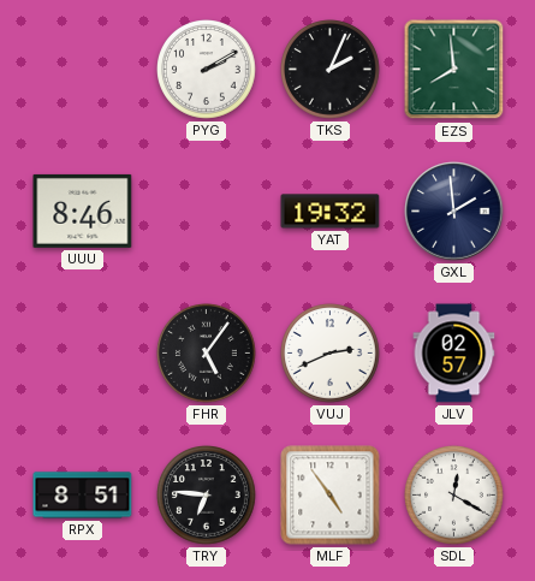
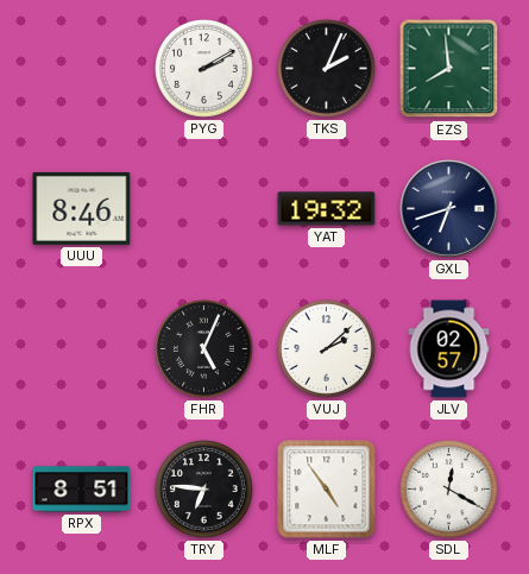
GXL: 1:59 -> 6:42 (449, 209)
FHR: 5:06 -> 5:04 (204, 349)
VUJ: 2:41 -> 2:08 (327, 349)
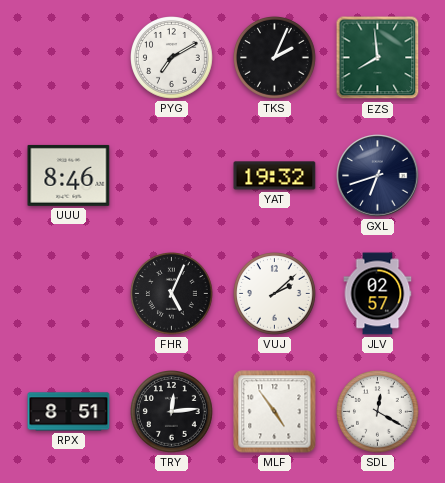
PYG: 2:10 -> 7:10 (172, 58)
TRY: 6:46 -> 12:14 (172, 412)
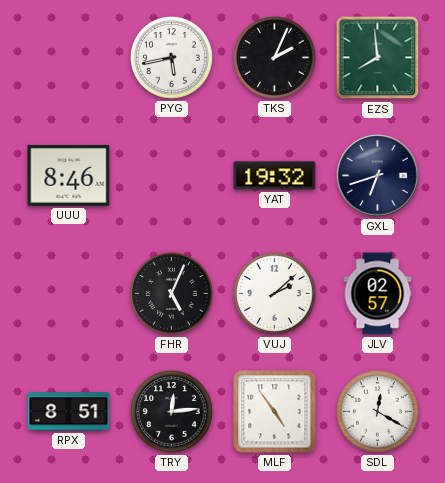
PYG: 7:10 -> 5:43 (172, 58)
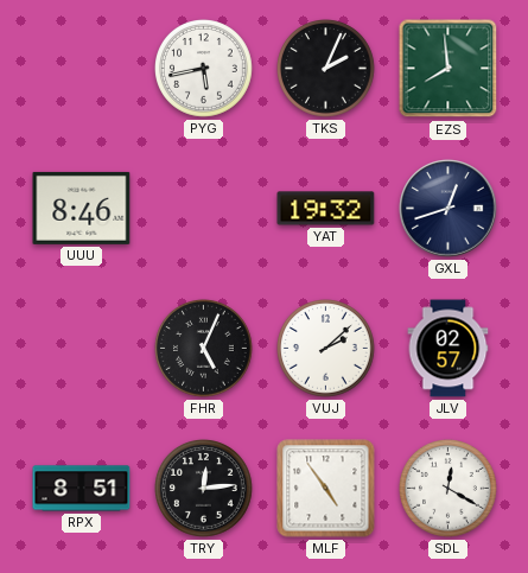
GXL: 6:42 -> 12:42 (449, 209)
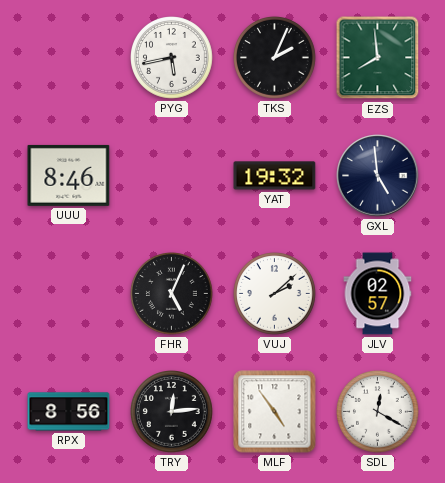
GXL: 12:42 -> 4:59 (378, 176)
RPX: 8:51 -> 8:56 (69, 412)
